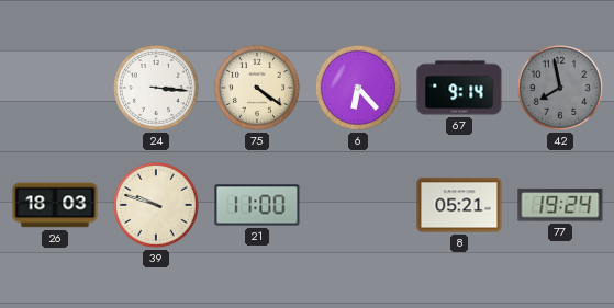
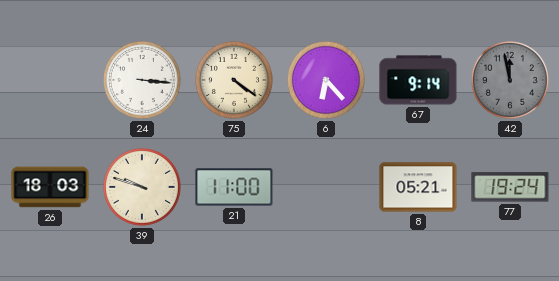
42: 7:58 -> 11:58 (510, 80)
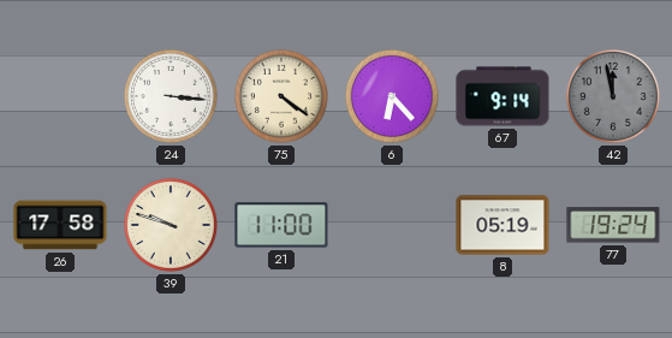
26: 18:03 -> 17:58 (60, 225)
8: 05:21 -> 05:19 (502, 225)
